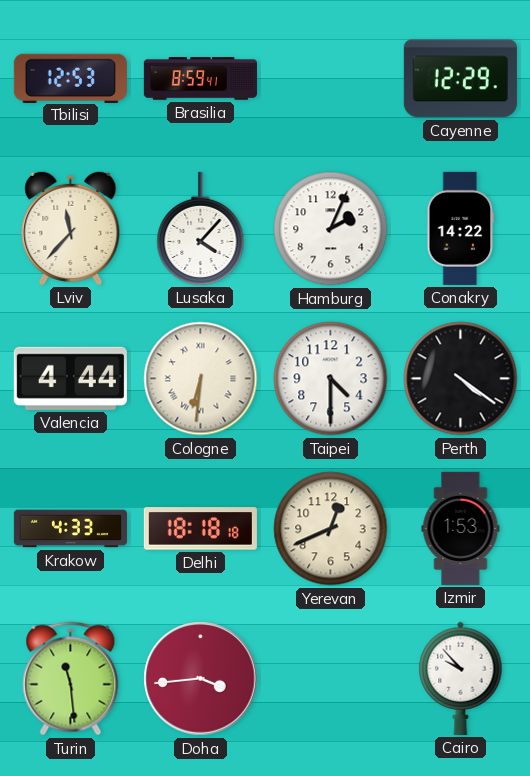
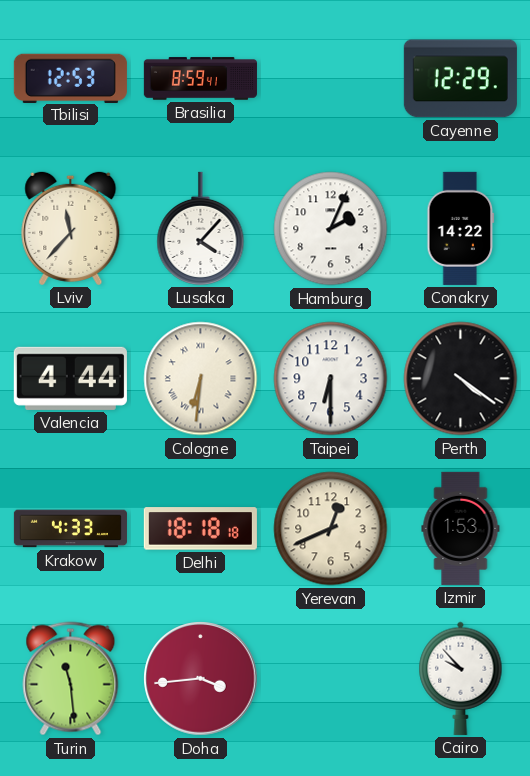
Taipei: 4:30 -> 6:30 (331, 379)
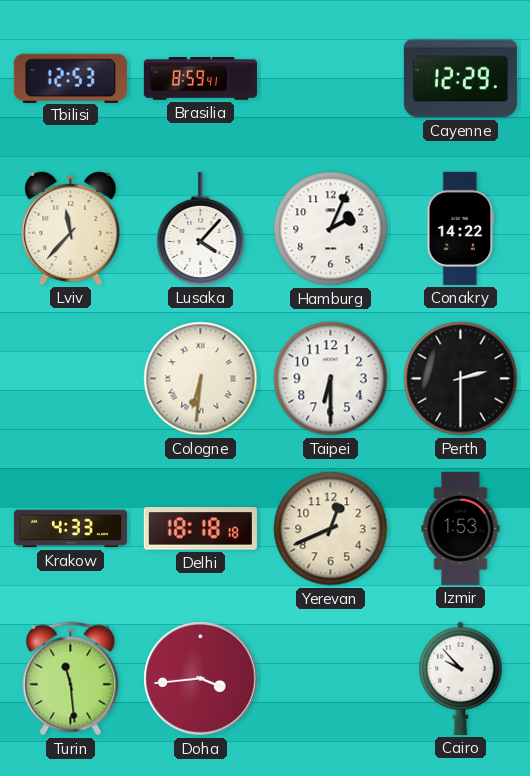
Valencia: 4:44 -> none (70, 378)
Perth: 4:21 -> 2:30 (461, 379)
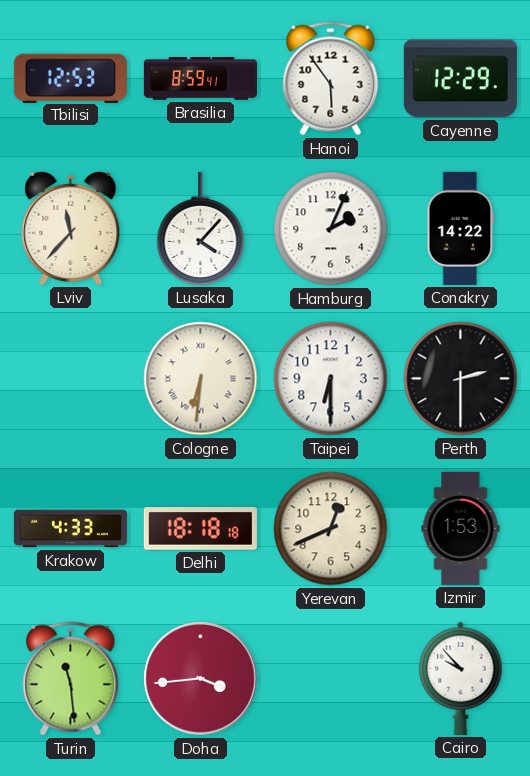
Hanoi: none -> 5:54 (331, 79)
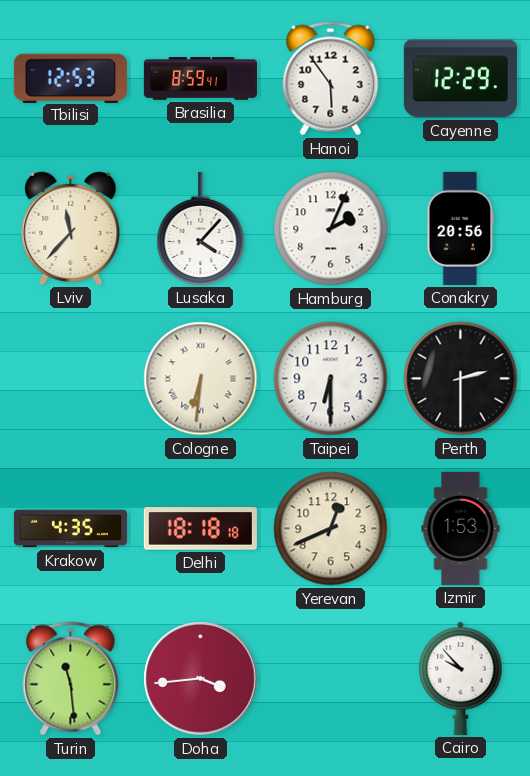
Conakry: 14:22 -> 20:56 (461, 228)
Krakow: 4:33 -> 4:35 (70, 529)
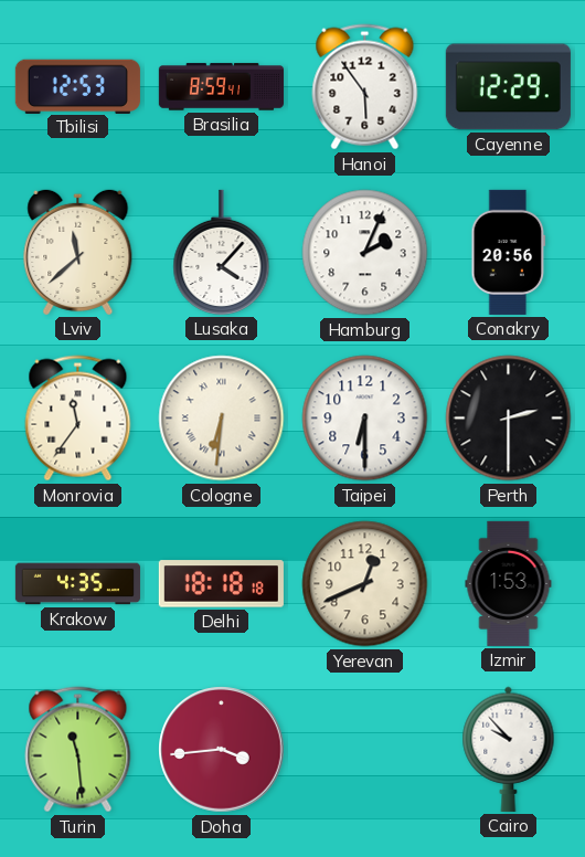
Lviv: 11:37 -> 11:38 (78, 252)
Monrovia: none -> 11:36 (78, 419)
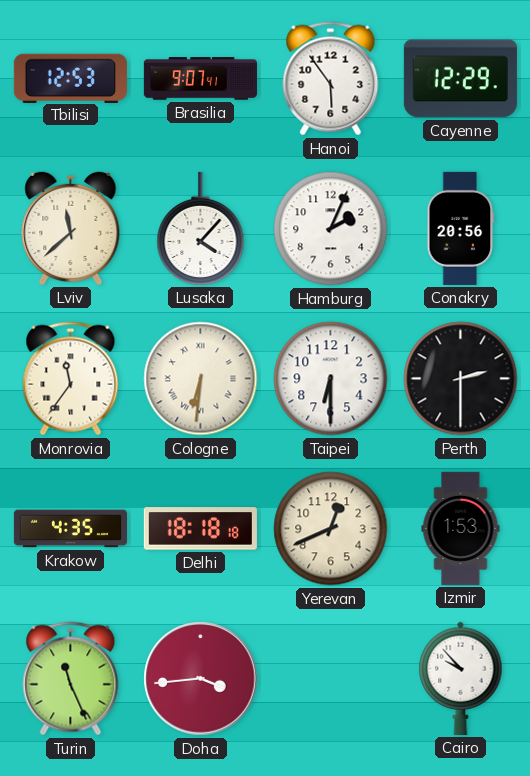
Brasilia: 8:59 -> 9:07 (200, 79)
Turin: 11:29 -> 11:26 (71, 679)
